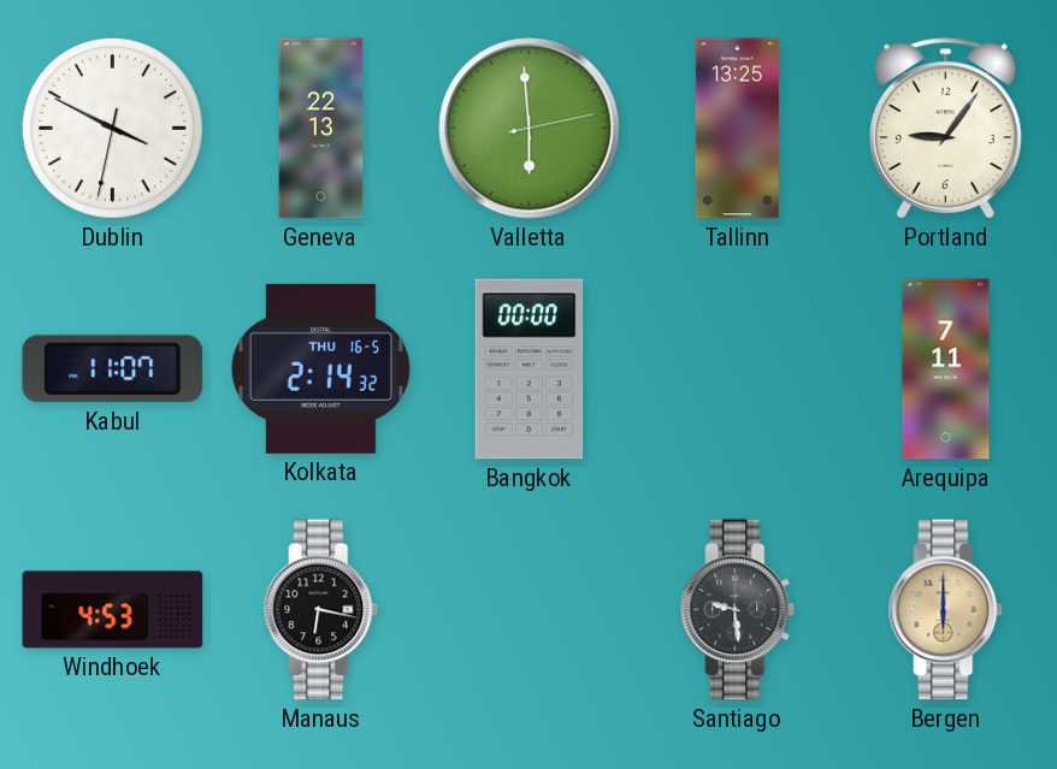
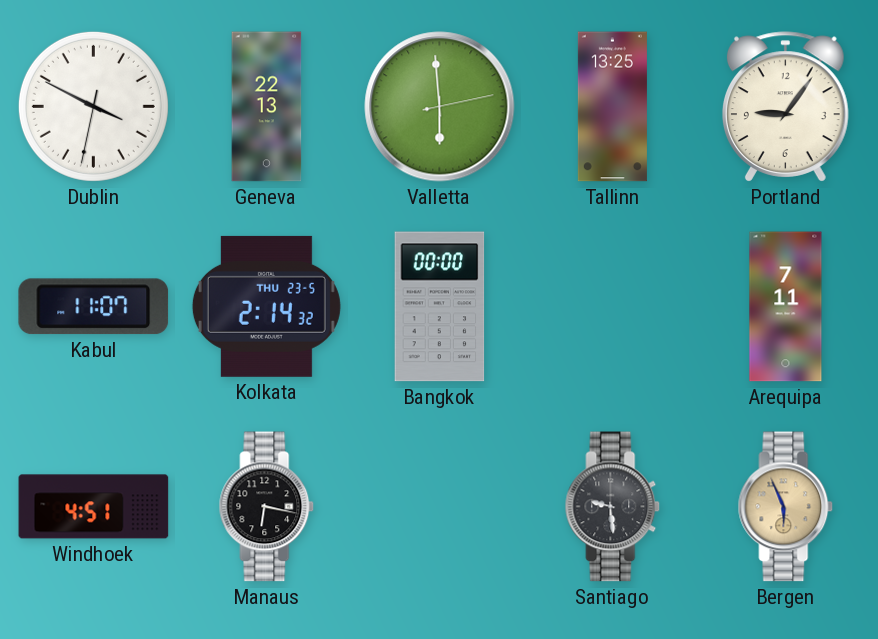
Kolkata date: THU 16-5 -> THU 23-5 (266, 306)
Windhoek: 4:53 -> 4:51 (94, 507)
Bergen: 6:00 -> 5:56 (786, 507)
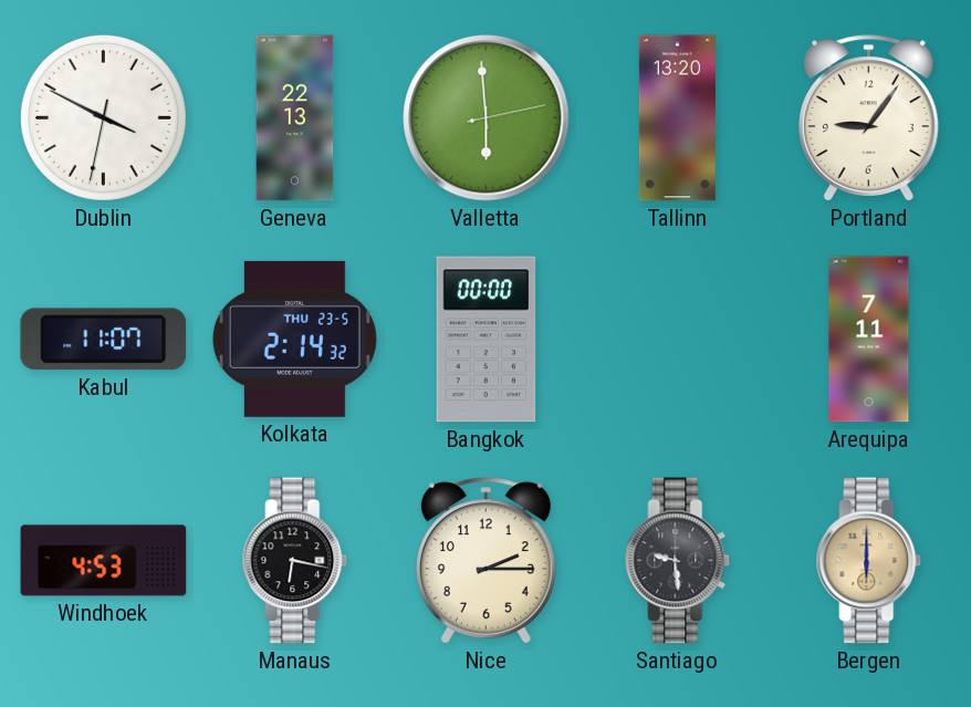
Tallinn: 13:25 -> 13:20 (677, 118)
Windhoek: 4:51 -> 4:53 (104, 561)
Nice: none -> 2:15 (485, 561)
Bergen: 5:56 -> 6:00 (869, 561)
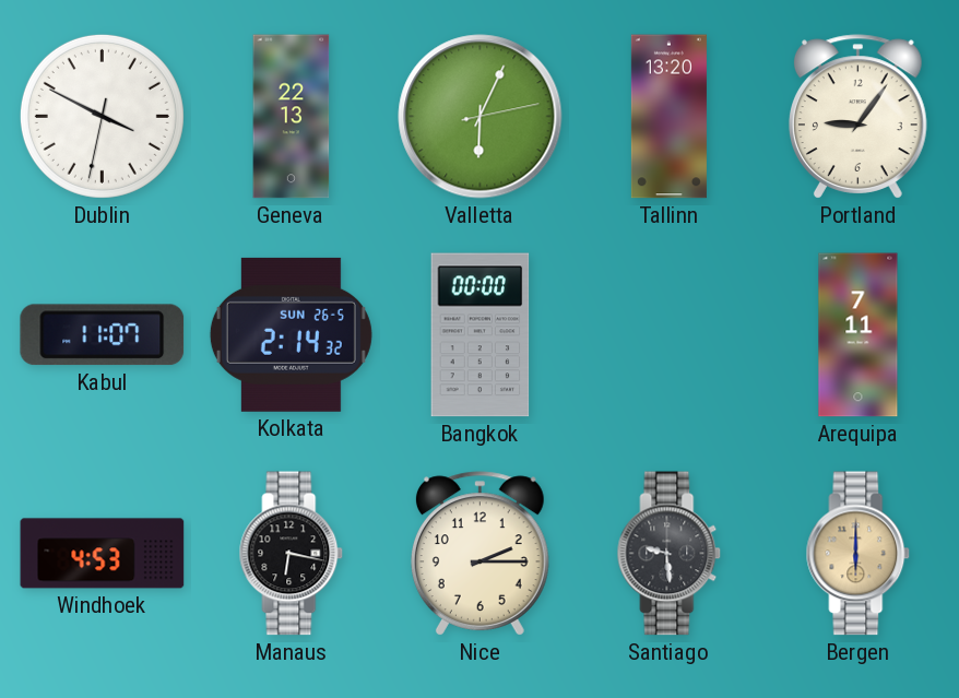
Valletta: 5:59 -> 6:04 (481, 117)
Kolkata date: THU 23-5 -> SUN 26-5 (291, 334)
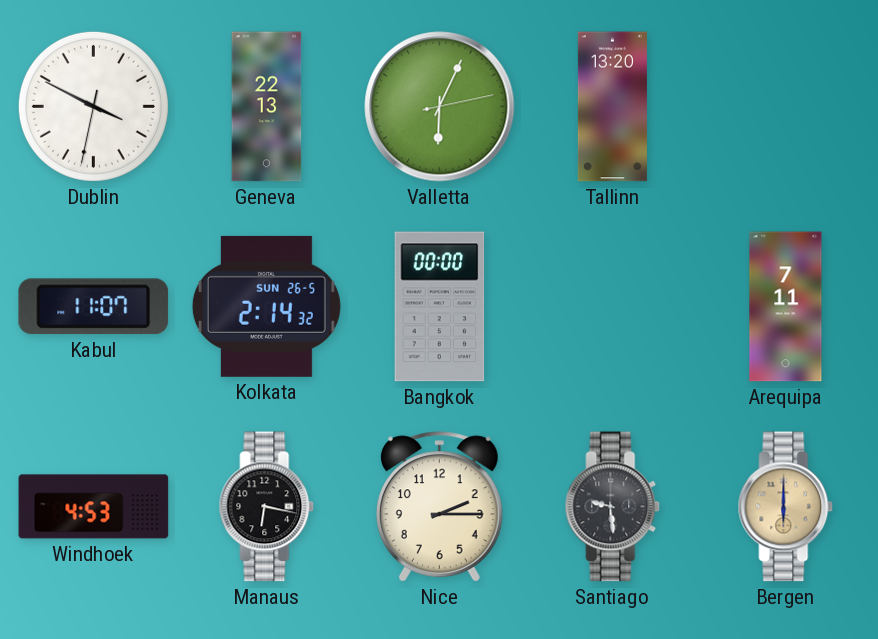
Portland: 9:06 -> none (857, 117)
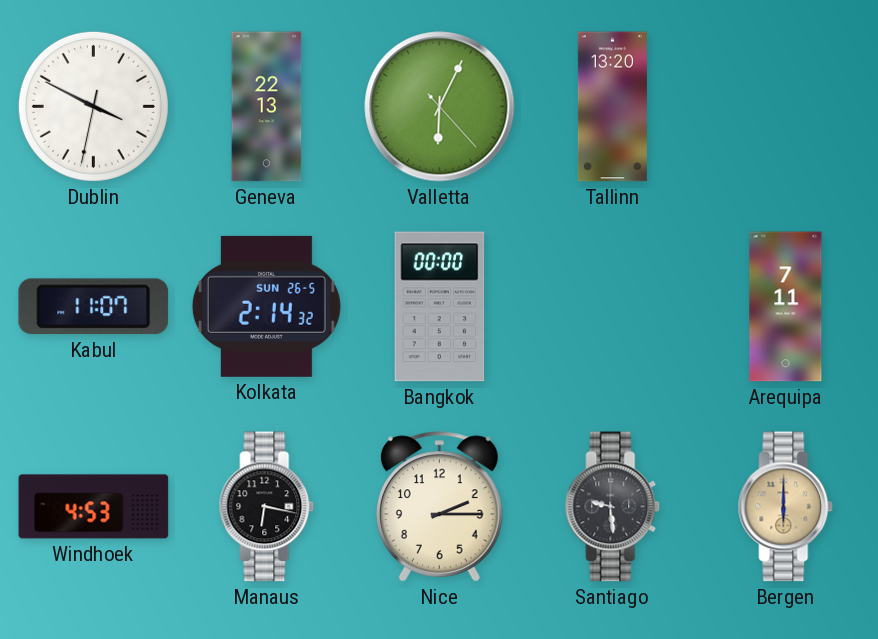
Valletta: 6:04:13 -> 6:04:23 (440, 107)
